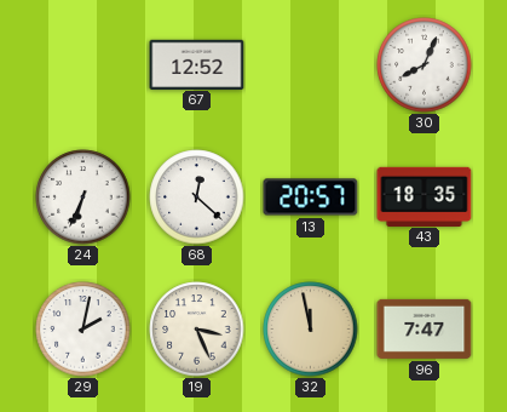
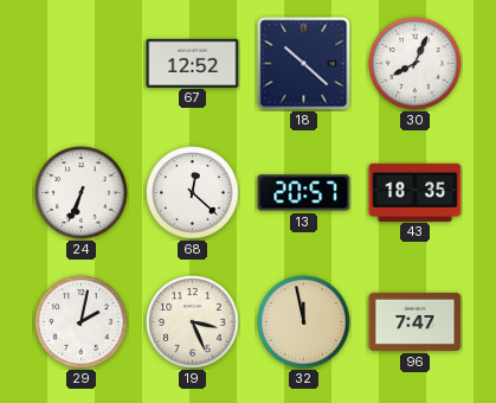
18: none -> 10:22 (304, 64)
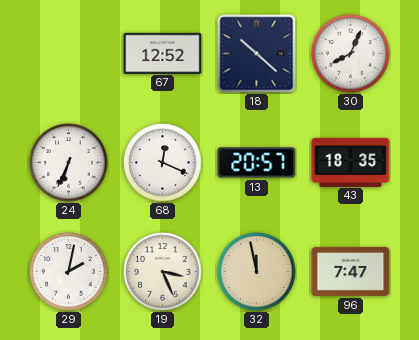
68: 12:22 -> 12:19 (163, 163)
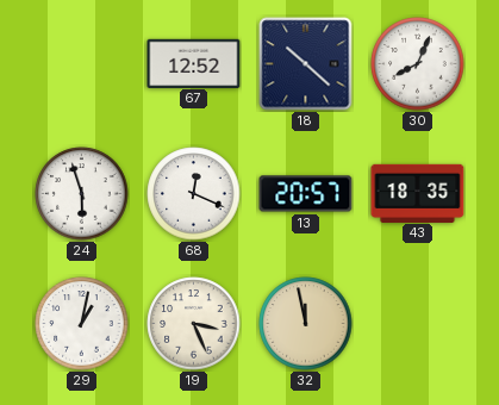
24: 6:34 -> 5:57 (82, 194)
29: 2:02 -> 1:02 (82, 324)
96: 7:47 -> none (351, 271)
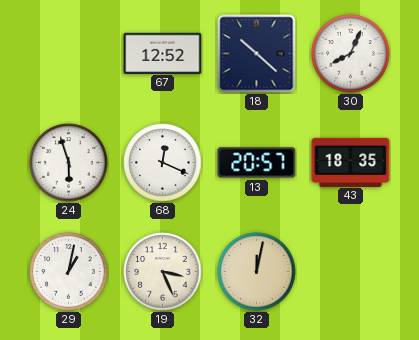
32: 11:58 -> 12:02 (257, 272)
